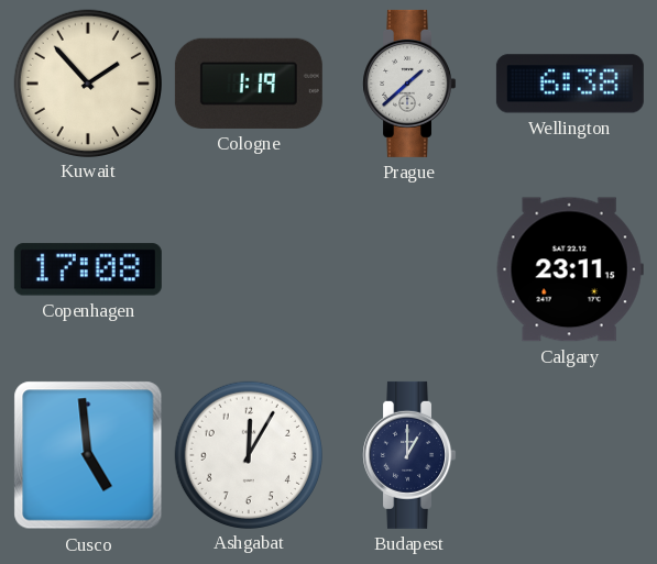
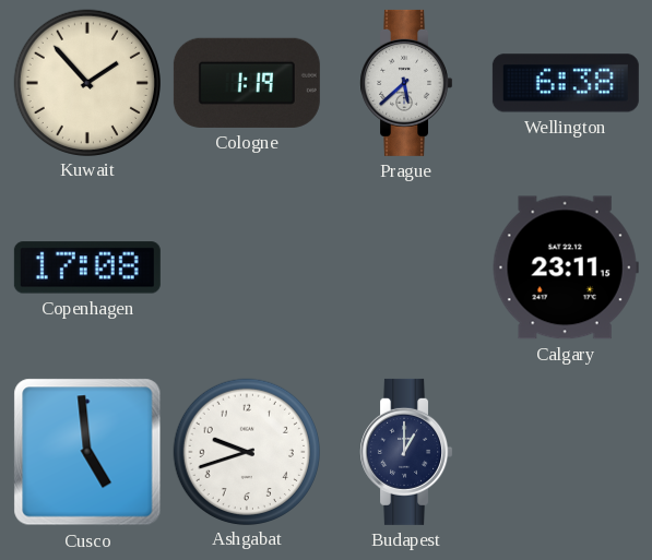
Prague: 1:38 -> 5:38 (406, 83)
Ashgabat: 12:05 -> 9:42 (246, 451)
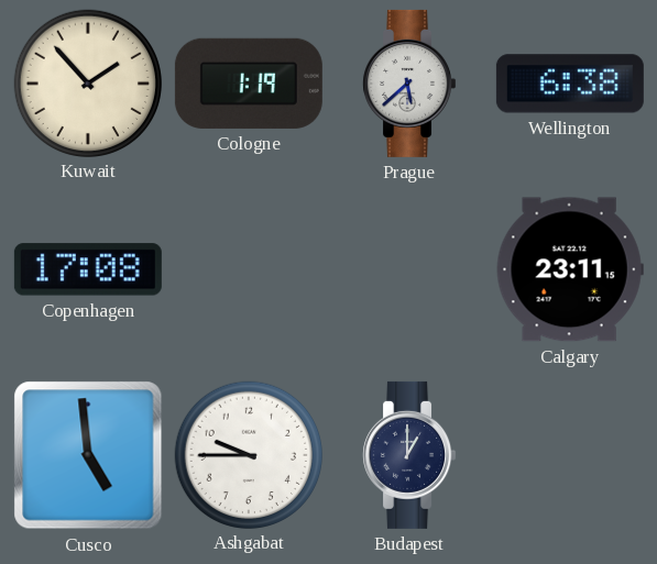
Ashgabat: 9:42 -> 9:45 (248, 454)
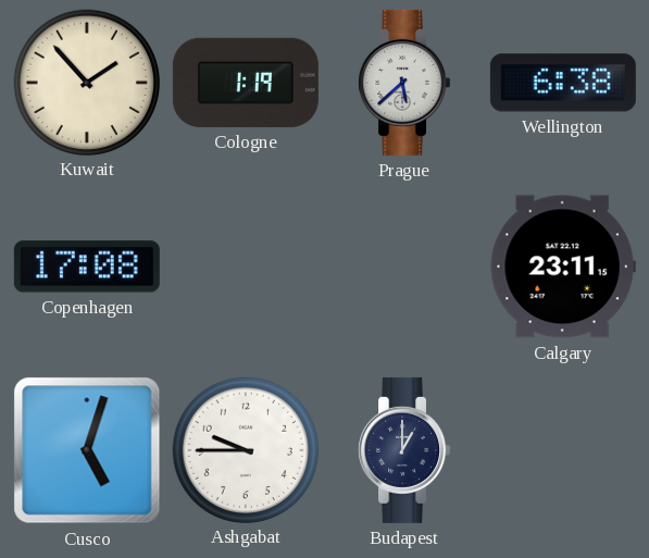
Cusco: 4:59 -> 5:03 (87, 450)
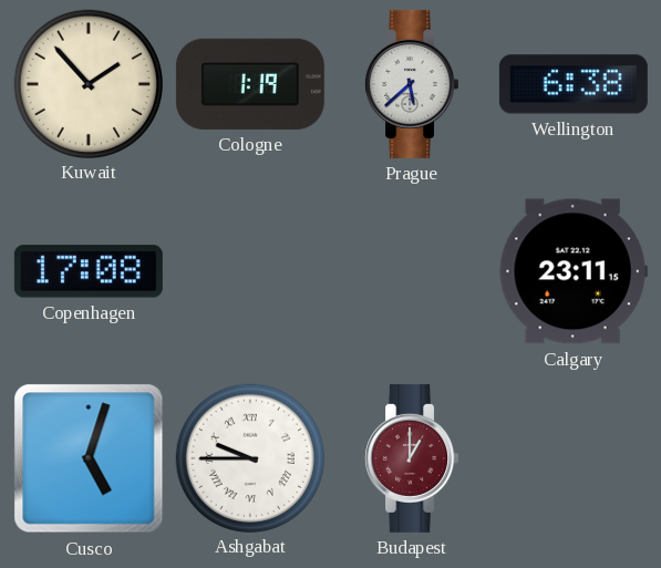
Ashgabat numerals: Arabic -> Roman (249, 457)
Budapest dial: navy -> burgundy (412, 458)
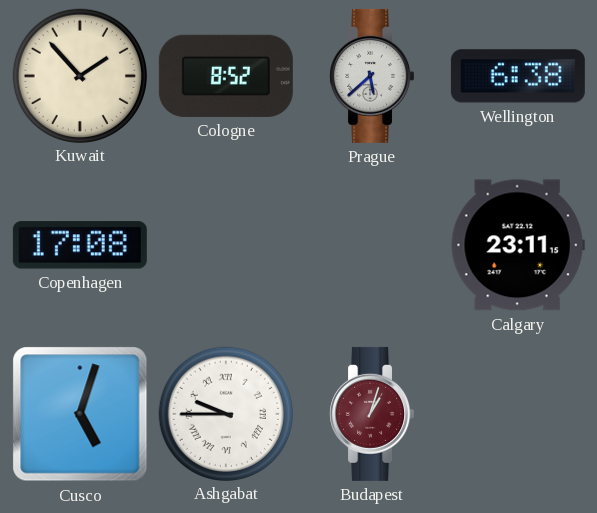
Cologne: 1:19 -> 8:52 (226, 76)
Budapest: 1:00 -> 1:03 (372, 414)
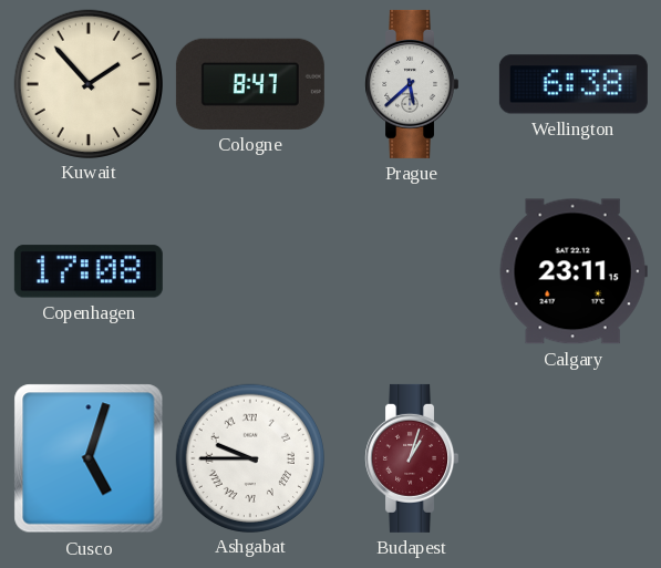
Cologne: 8:52 -> 8:47 (250, 84)
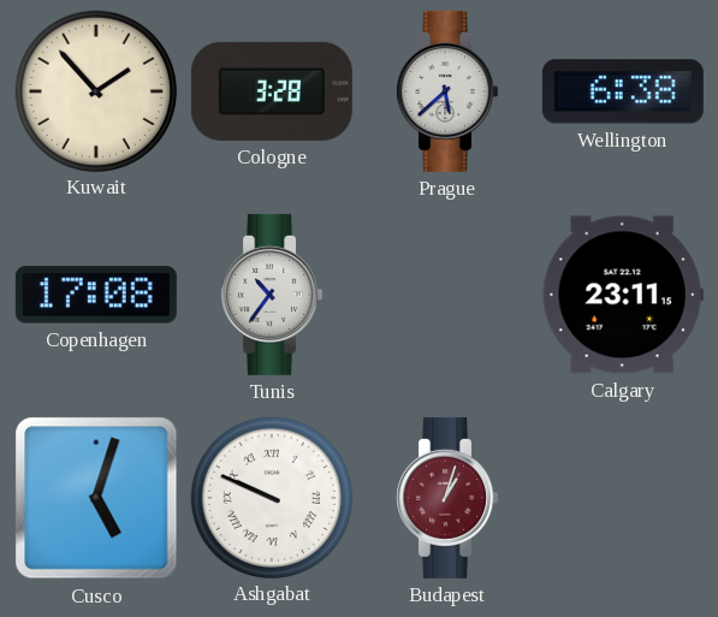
Cologne: 8:47 -> 3:28 (272, 91)
Tunis: none -> 10:36 (272, 295)
Ashgabat: 9:45 -> 9:49 (271, 497)
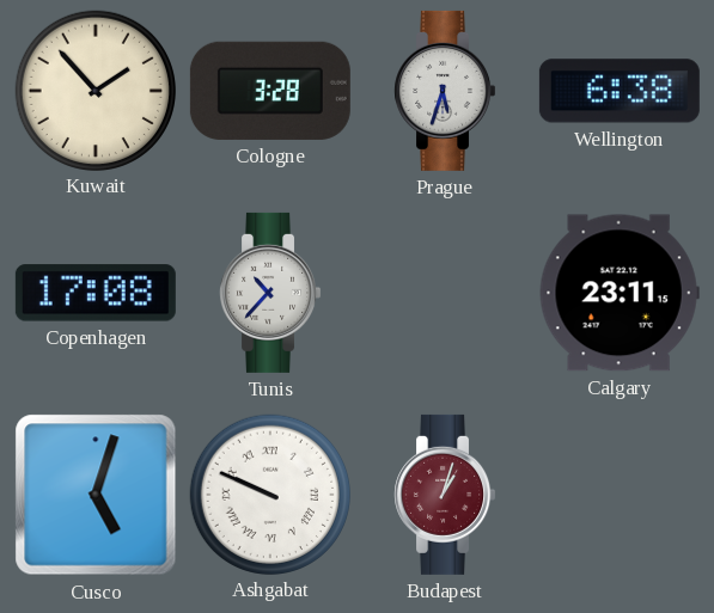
Prague: 5:38 -> 5:33 (445, 91)
Tunis: 10:36 -> 10:37 (270, 293)
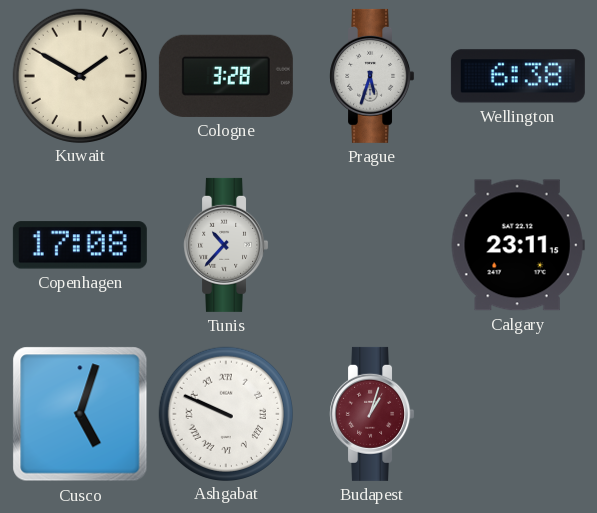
Kuwait: 1:53 -> 1:50 (79, 75)
